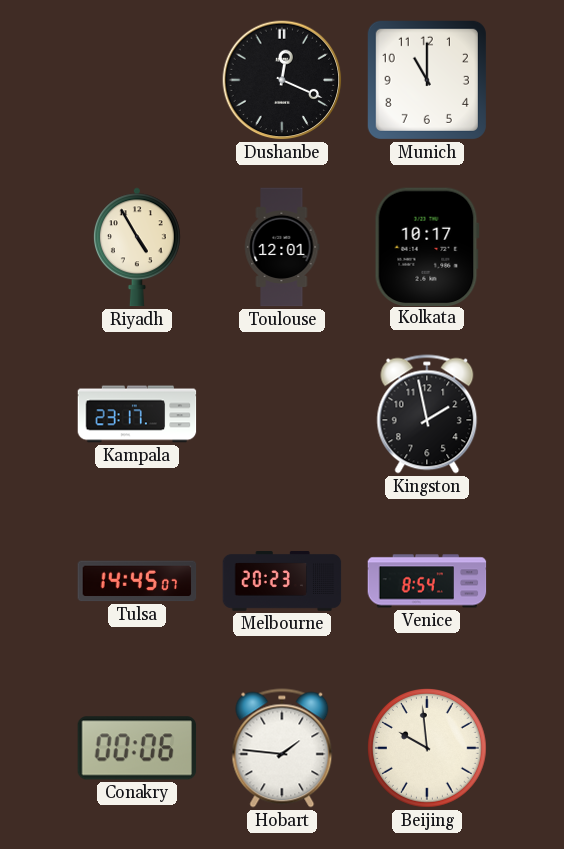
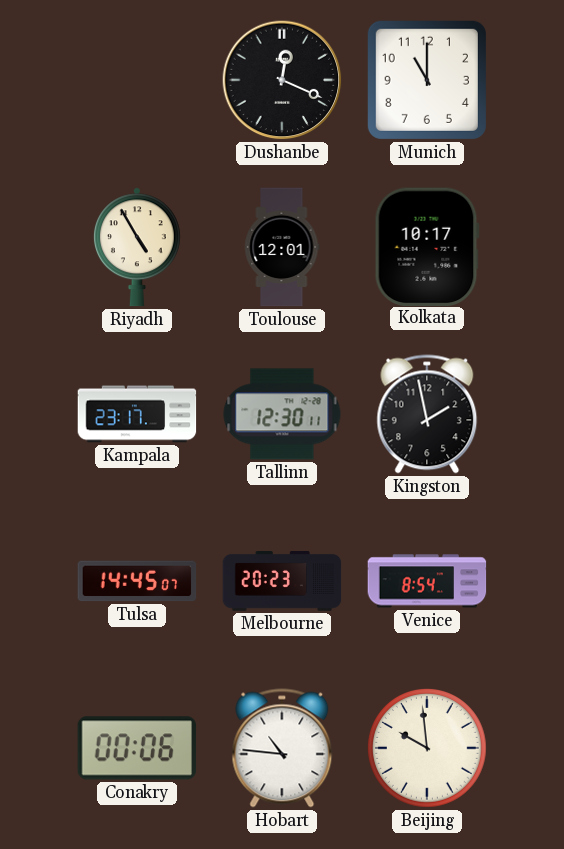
Tallinn: none -> 12:30 (282, 414)
Hobart: 1:46 -> 10:46 (282, 748)
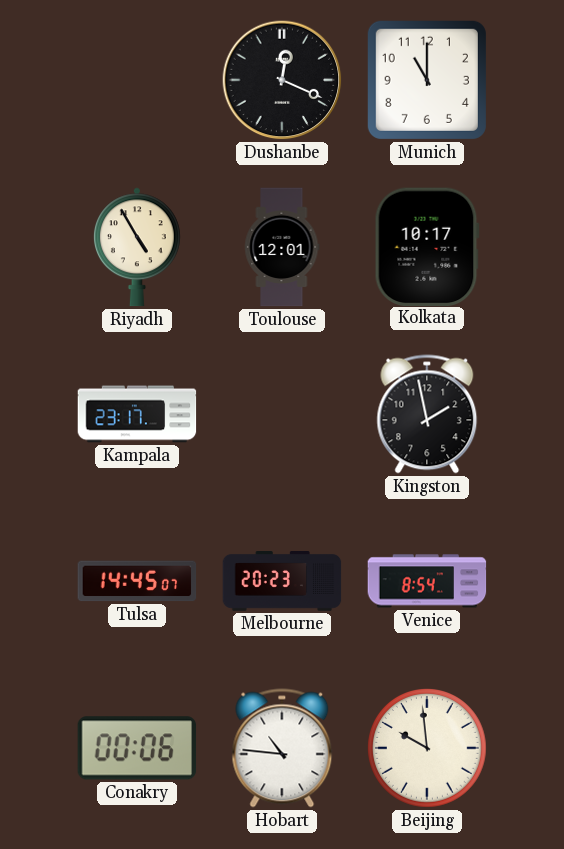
Tallinn: 12:30 -> none (282, 414)
